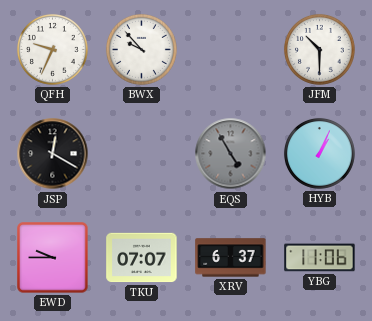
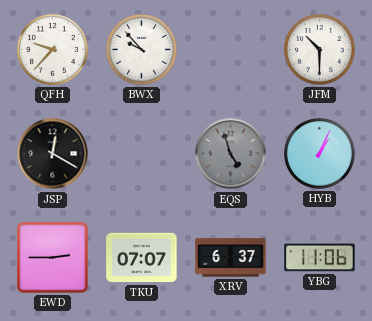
QFH: 9:34 -> 9:37 (52, 49)
EQS: 4:55 -> 4:57 (231, 154)
EWD: 9:45 -> 2:45 (53, 258)
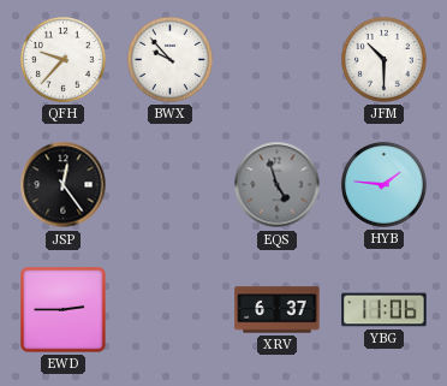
JSP: 12:20 -> 12:24 (64, 185)
HYB: 1:04 -> 1:46 (383, 184)
TKU: 07:07 -> none (142, 258)
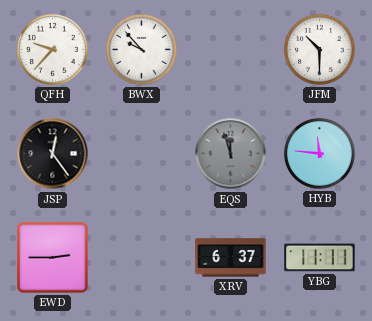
EQS: 4:57 -> 11:57 (231, 154)
HYB: 1:46 -> 11:46 (319, 153)
YBG: 11:06 -> 11:11 (320, 258)
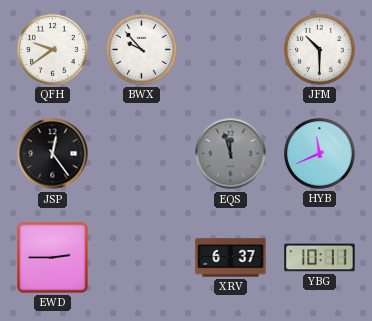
QFH: 9:37 -> 9:39 (52, 49)
HYB: 11:46 -> 11:41 (319, 153)
YBG: 11:11 -> 10:11 (320, 258)
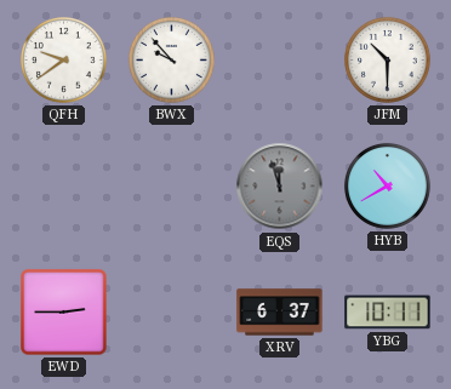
JSP: 12:24 -> none (53, 154)
HYB: 11:41 -> 10:40 (387, 185)
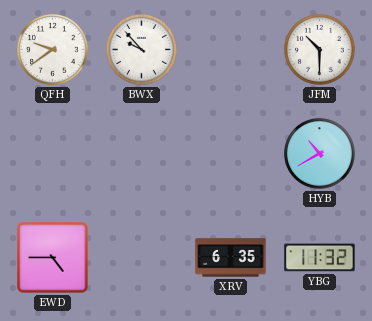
EQS: 11:57 -> none (280, 187)
EWD: 2:45 -> 4:45 (53, 258)
XRV: 6:37 -> 6:35 (231, 258)
YBG: 10:11 -> 11:32 (320, 258)
